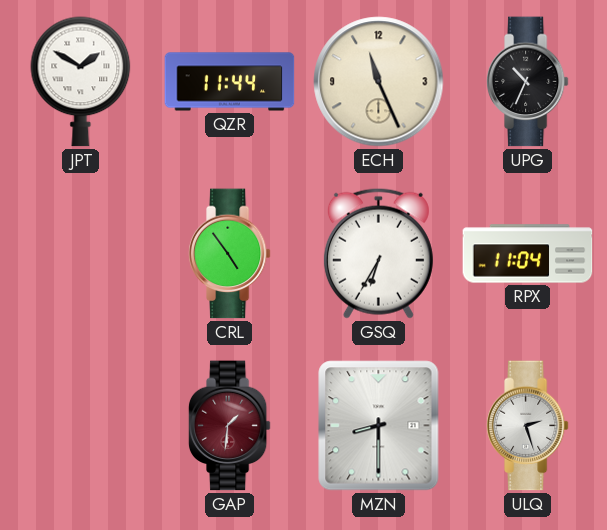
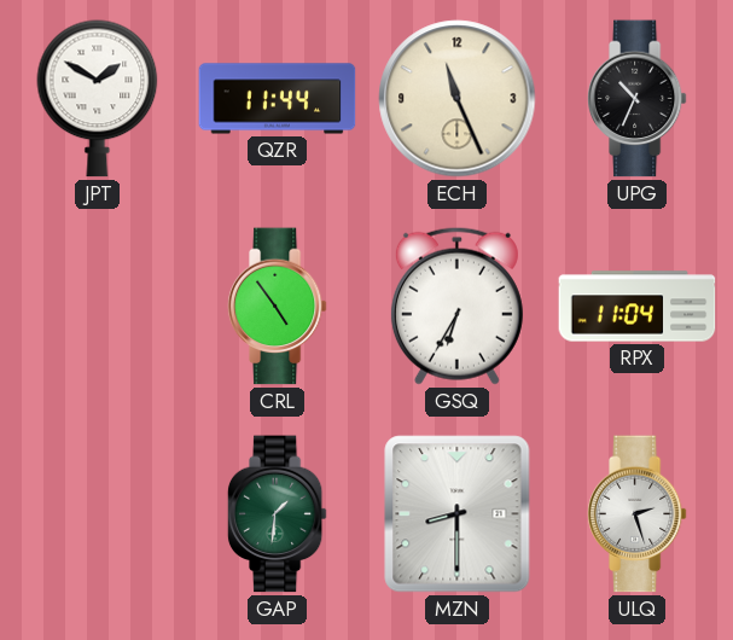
GAP dial: burgundy -> green (277, 514)
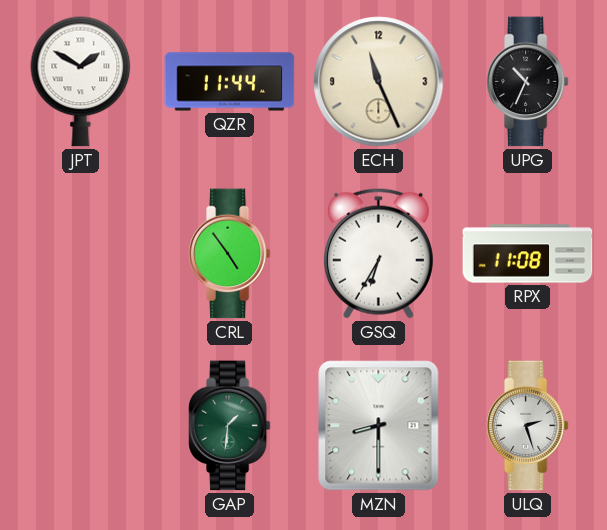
RPX: 11:04 -> 11:08 (528, 254)
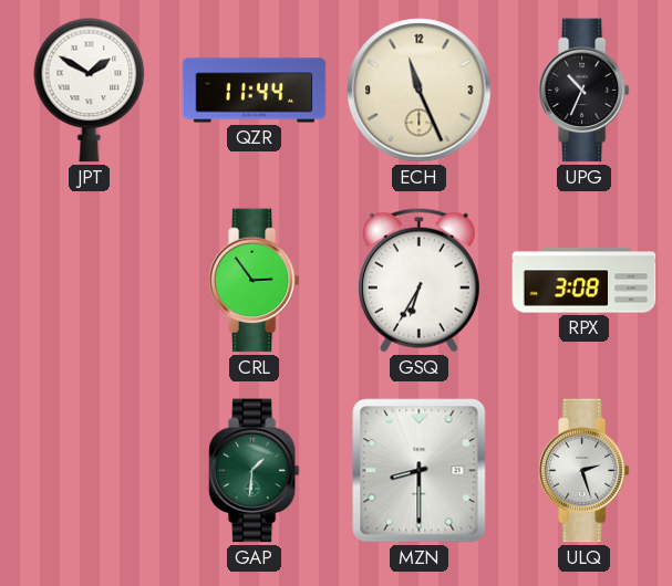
CRL: 4:54 -> 2:54 (254, 281)
RPX: 11:08 -> 3:08 (585, 281)
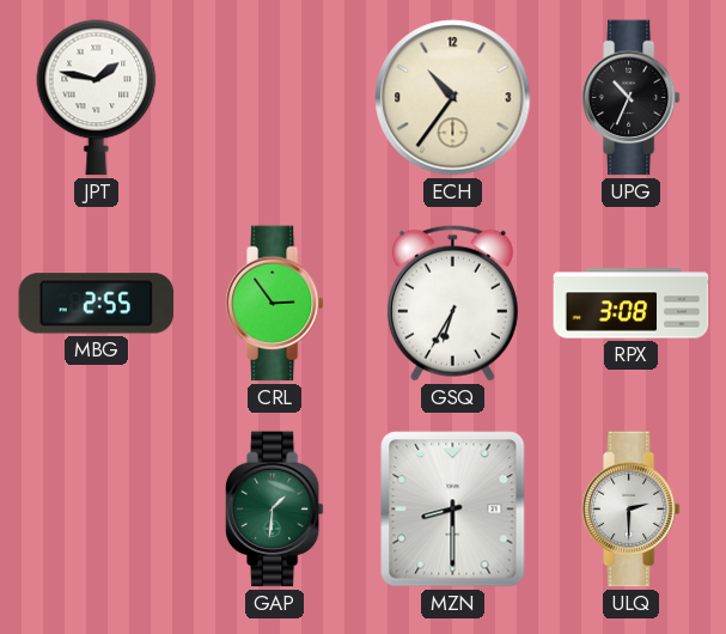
JPT: 1:50 -> 1:47 (97, 98)
QZR: 11:44 -> none (255, 91)
ECH: 11:26 -> 10:36 (453, 98)
MBG: none -> 2:55 (97, 304)
ULQ: 2:27 -> 2:30 (630, 510)
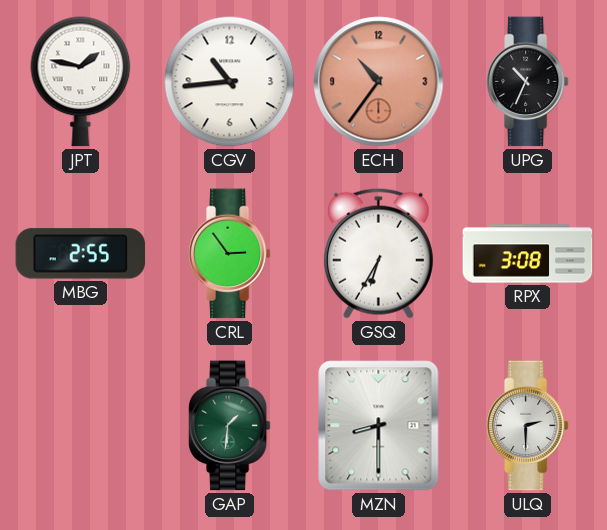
CGV: none -> 10:44 (230, 82)
ECH dial: cream -> salmon (379, 82)
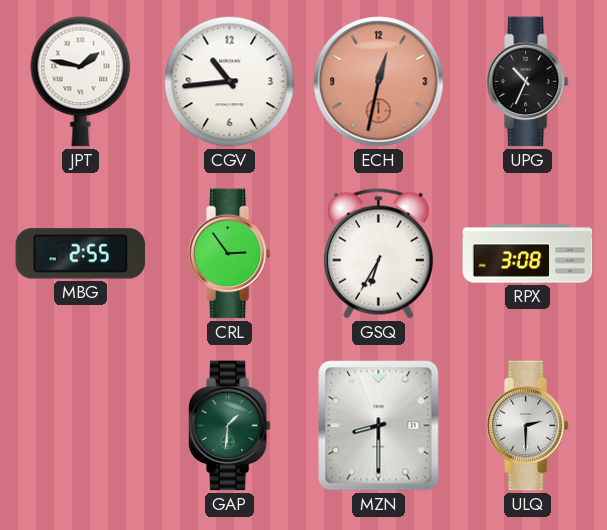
ECH: 10:36 -> 12:32 (379, 82)
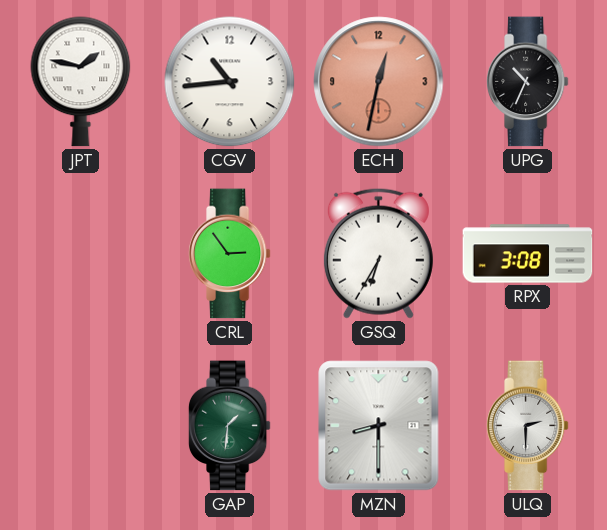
MBG: 2:55 -> none (81, 254)
